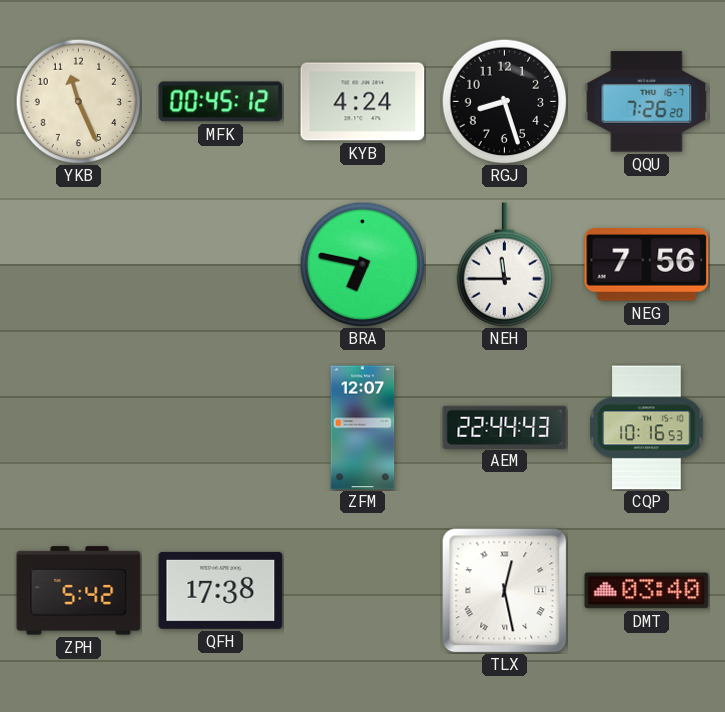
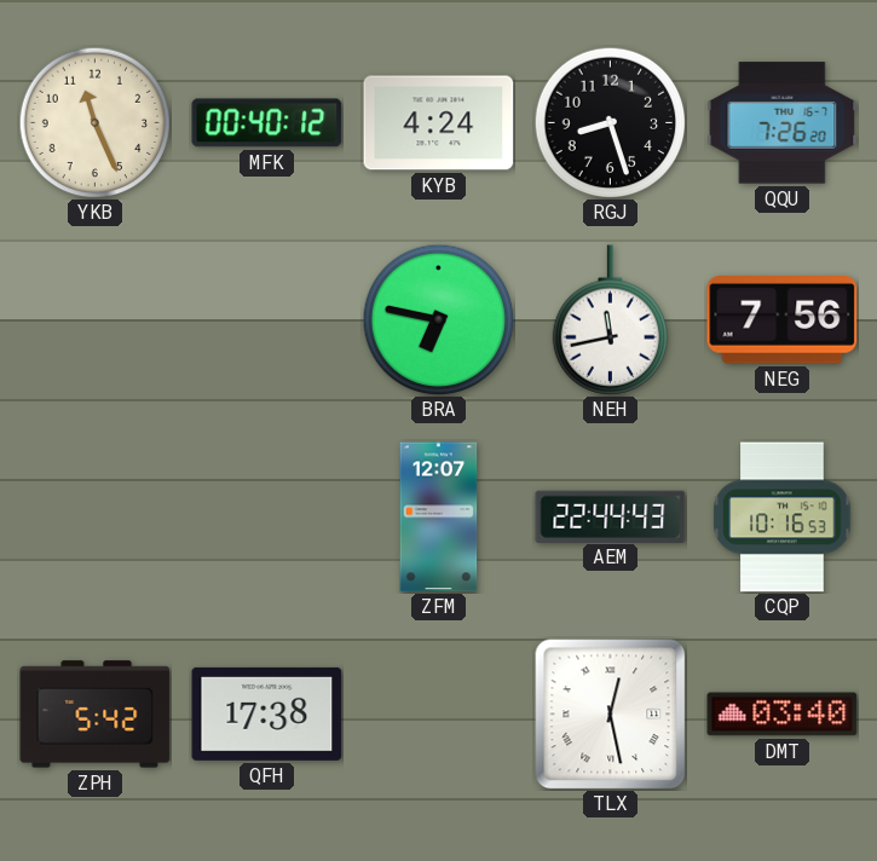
MFK: 00:45 -> 00:40 (267, 123)
NEH: 11:45 -> 11:43 (610, 320)
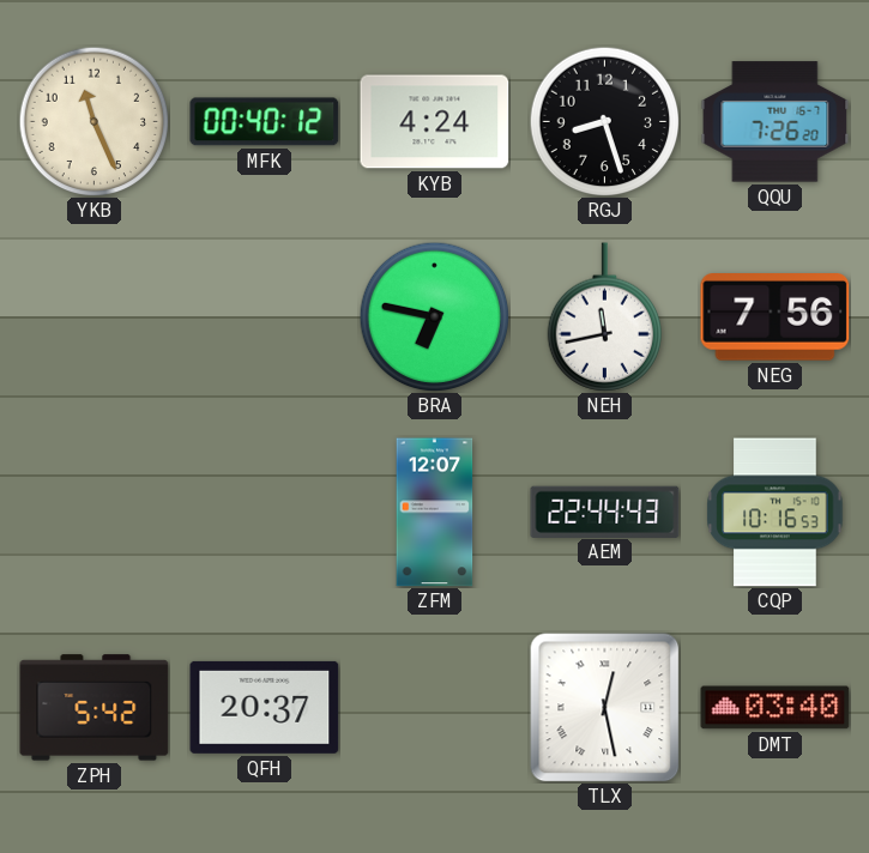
QFH: 17:38 -> 20:37 (265, 707)
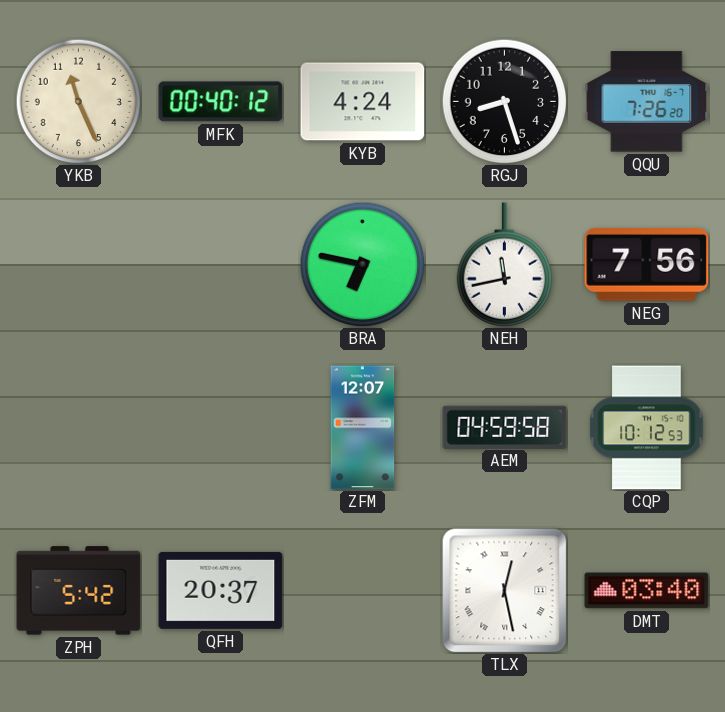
AEM: 22:44 -> 04:59 (505, 427)
CQP: 10:16 -> 10:12 (647, 428)
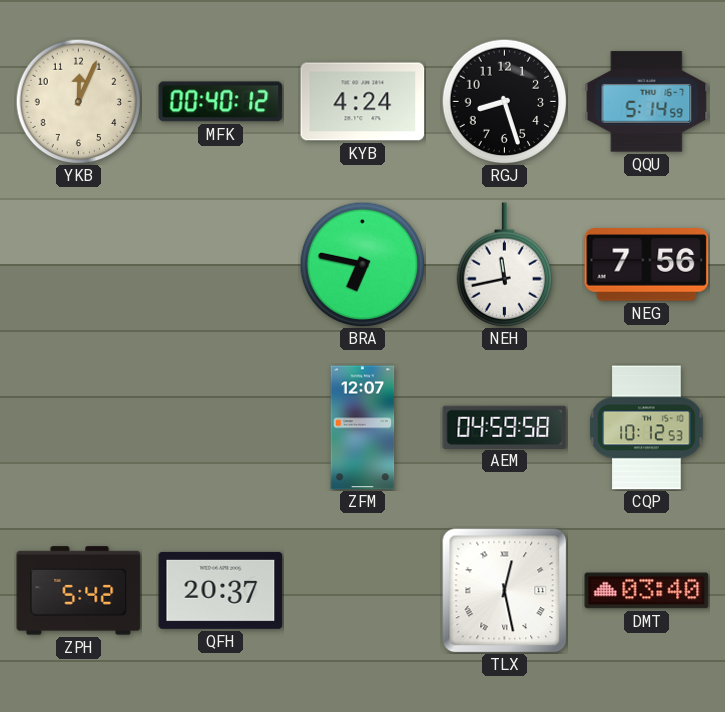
YKB: 11:26 -> 12:04 (78, 101)
QQU: 7:26 -> 5:14 (647, 102)
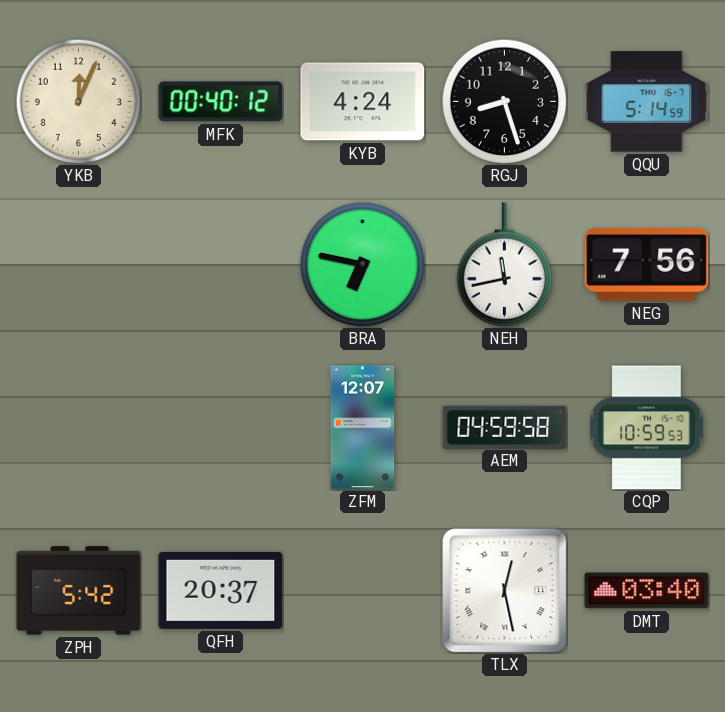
CQP: 10:12 -> 10:59 (647, 428)
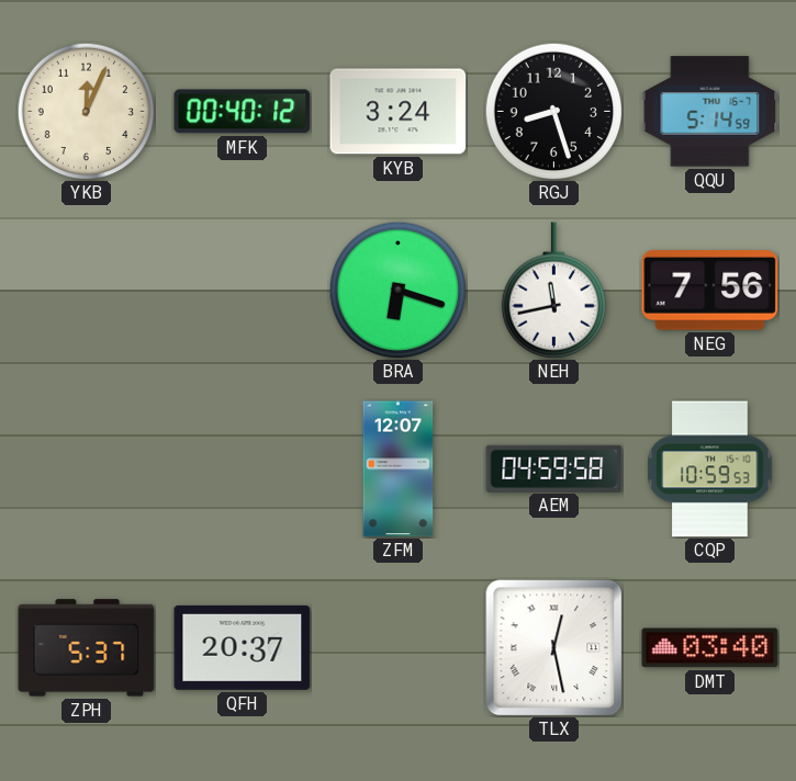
KYB: 4:24 -> 3:24 (399, 112)
BRA: 6:47 -> 6:18 (397, 290)
ZPH: 5:42 -> 5:37 (87, 648)
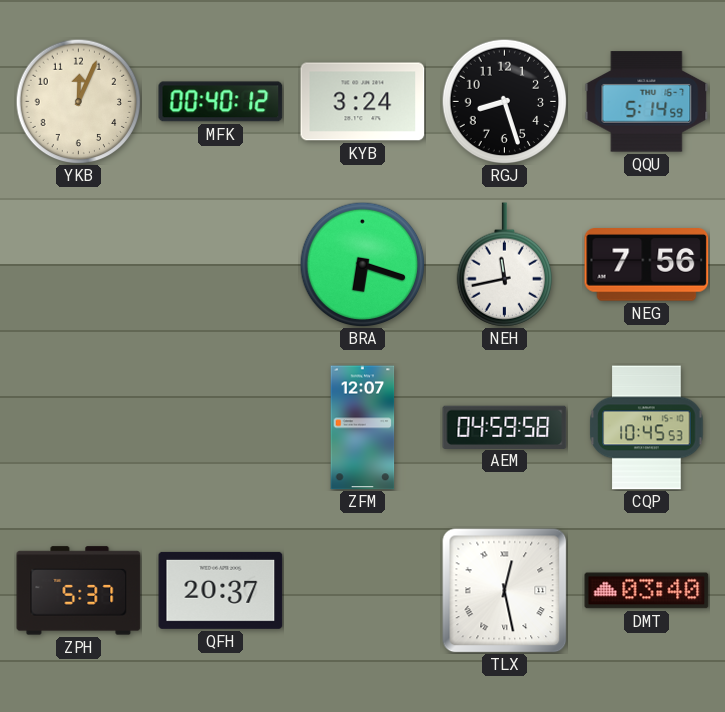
CQP: 10:59 -> 10:45 (647, 428)
